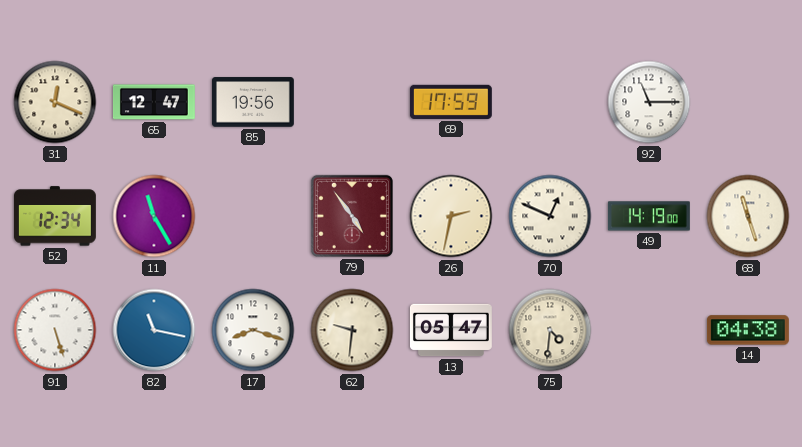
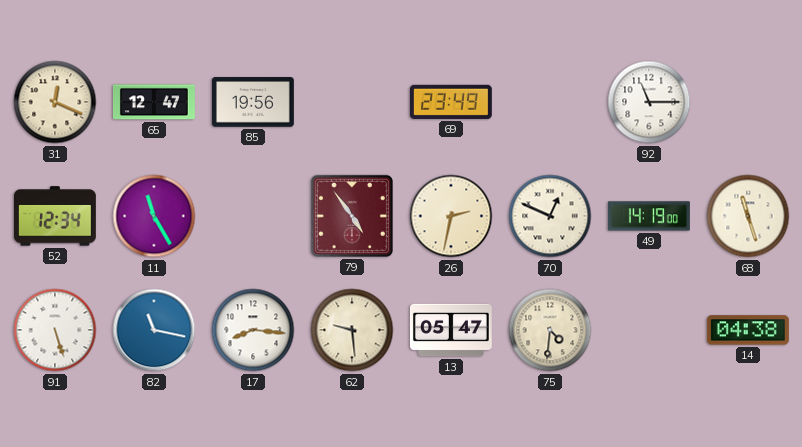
69: 17:59 -> 23:49 (451, 102)
17: 8:18 -> 8:16 (253, 330)
62: 9:31 -> 9:29 (352, 330)
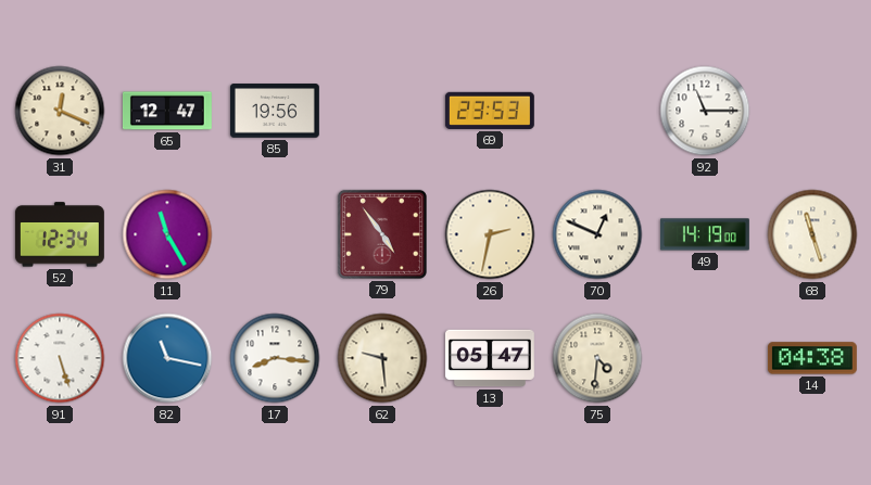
69: 23:49 -> 23:53 (490, 111)
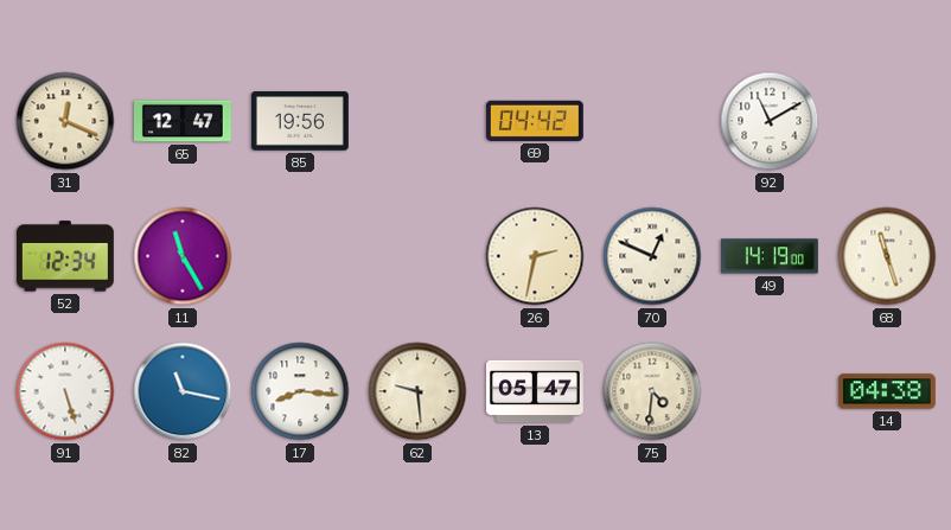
69: 23:53 -> 04:42 (535, 121)
92: 11:15 -> 11:10 (770, 121)
79: 4:54 -> none (382, 234)
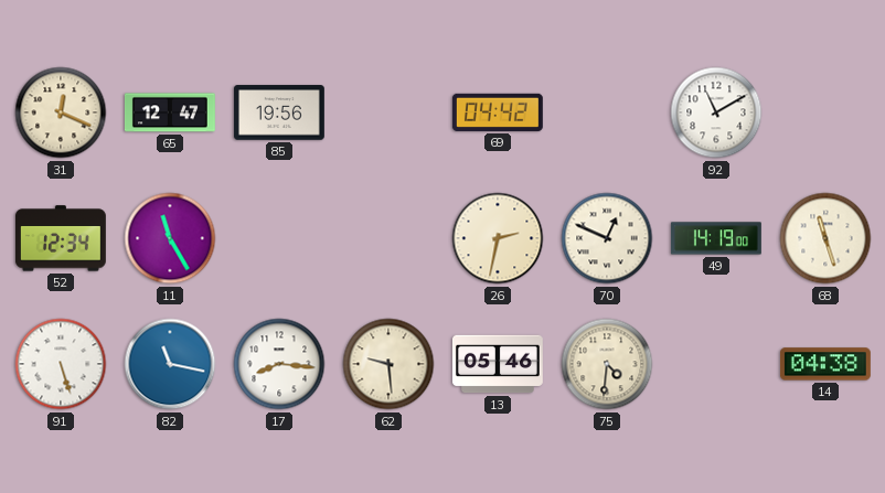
13: 05:47 -> 05:46 (498, 364)
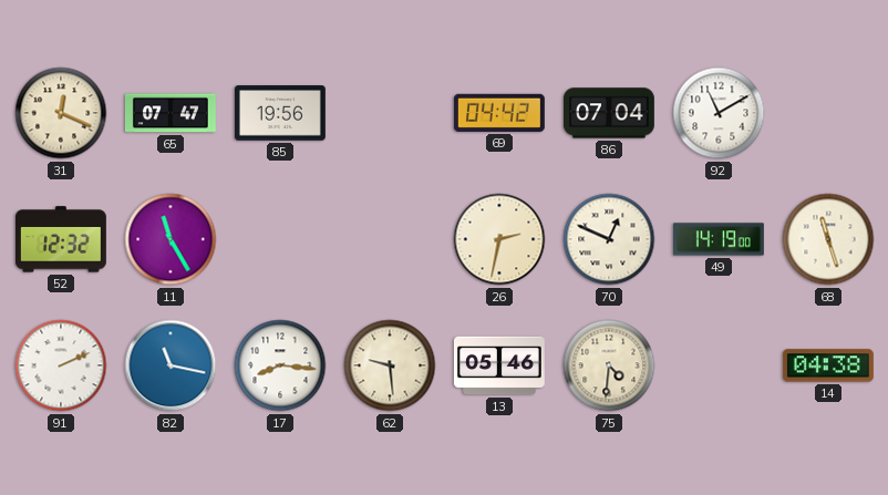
65: 12:47 -> 07:47 (171, 113)
86: none -> 07:04 (609, 113)
52: 12:34 -> 12:32 (61, 239)
91: 5:27 -> 2:11 (61, 365)
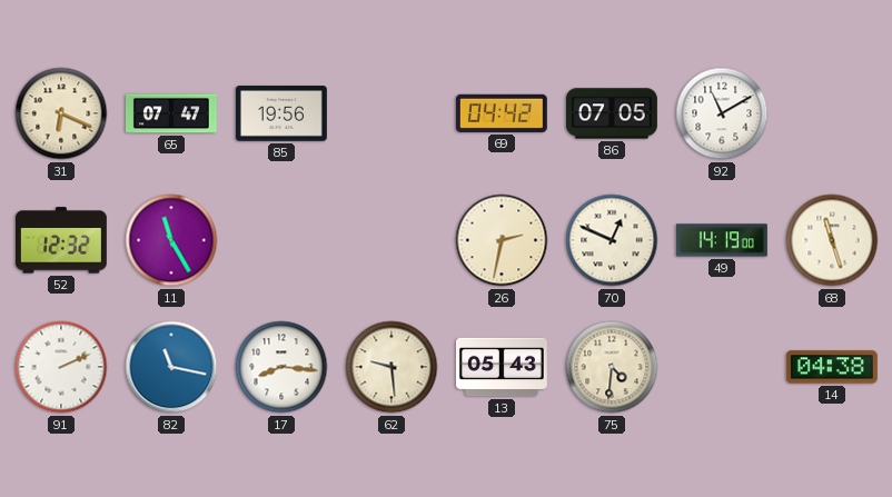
31: 12:19 -> 6:19 (61, 113)
86: 07:04 -> 07:05 (612, 113)
13: 05:46 -> 05:43 (502, 367)
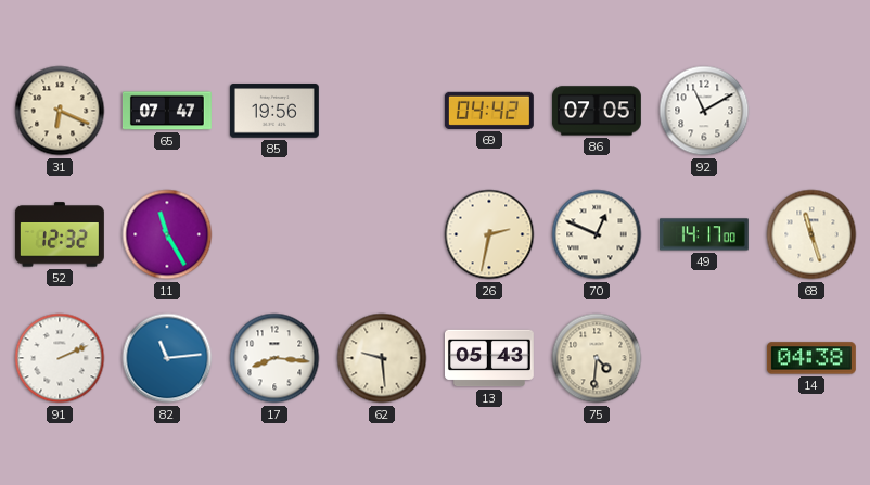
49: 14:19 -> 14:17 (704, 234)
82: 11:17 -> 11:14 (167, 358)
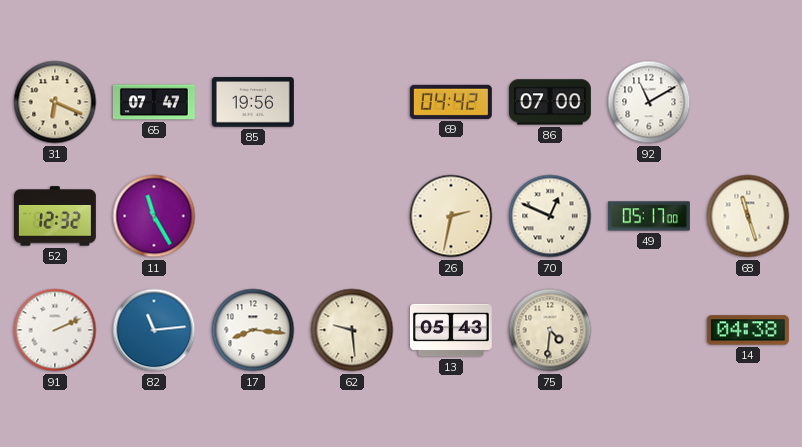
86: 07:05 -> 07:00 (550, 102)
49: 14:17 -> 05:17 (649, 216)
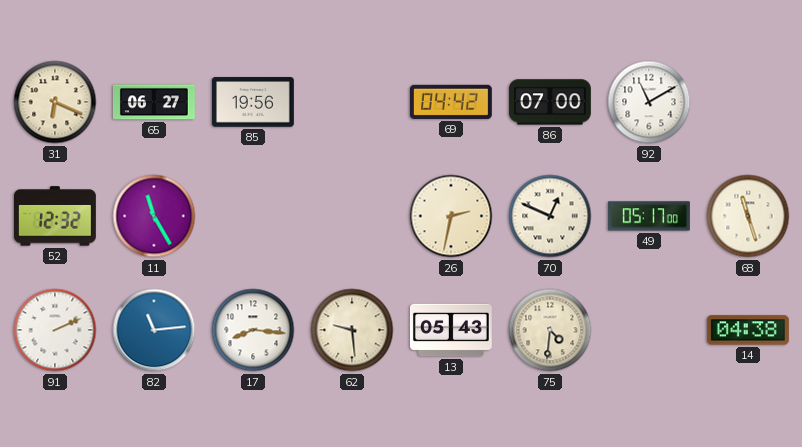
65: 07:47 -> 06:27 (154, 102)
